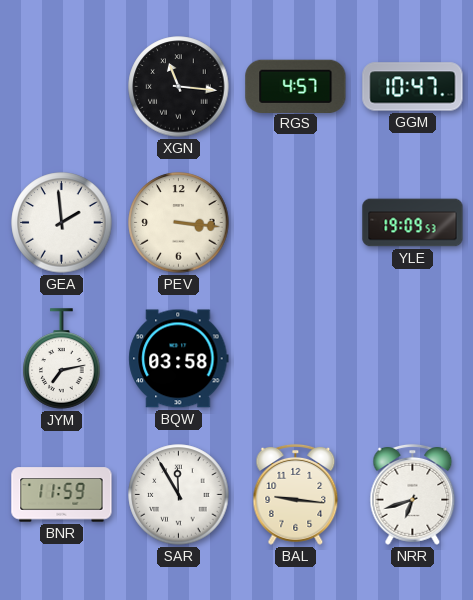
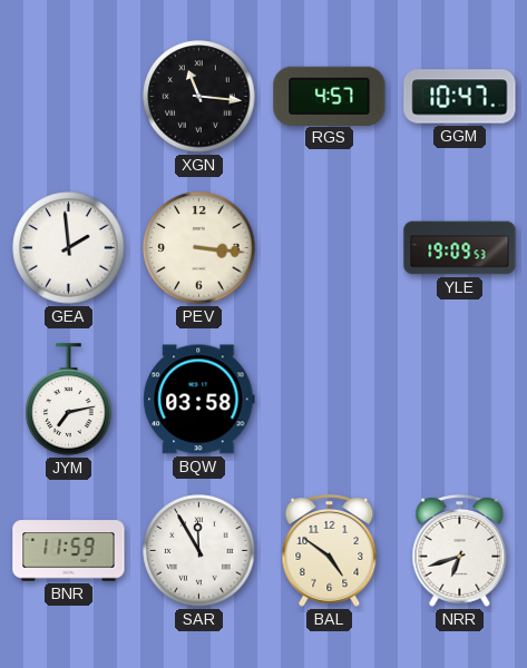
BAL: 9:16 -> 4:51 (330, 550)
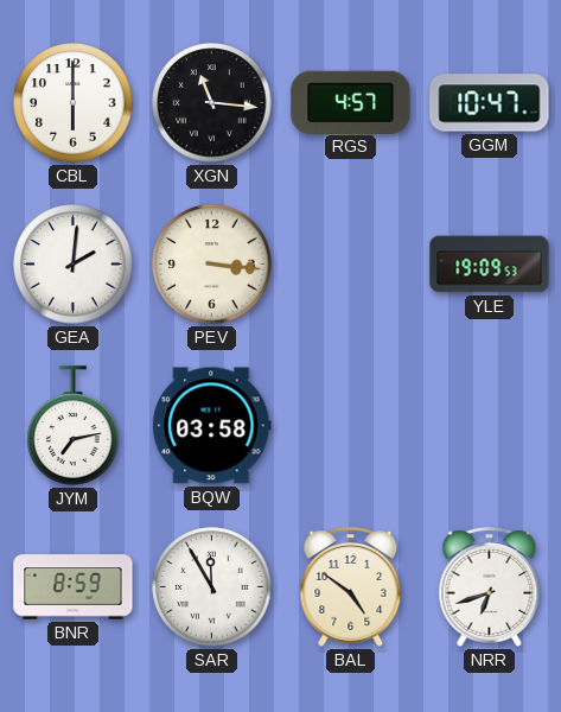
CBL: none -> 6:00 (74, 103)
GEA: 1:59 -> 2:01 (74, 265)
BNR: 11:59 -> 8:59 (74, 587)
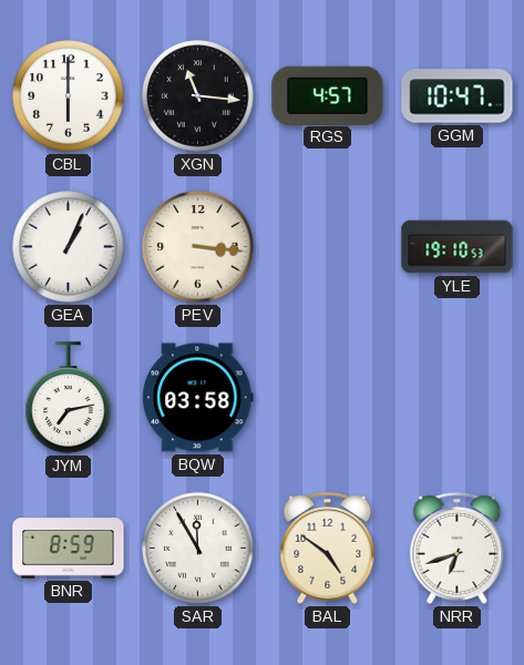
GEA: 2:01 -> 1:04 (69, 247)
YLE: 19:09 -> 19:10 (458, 247)
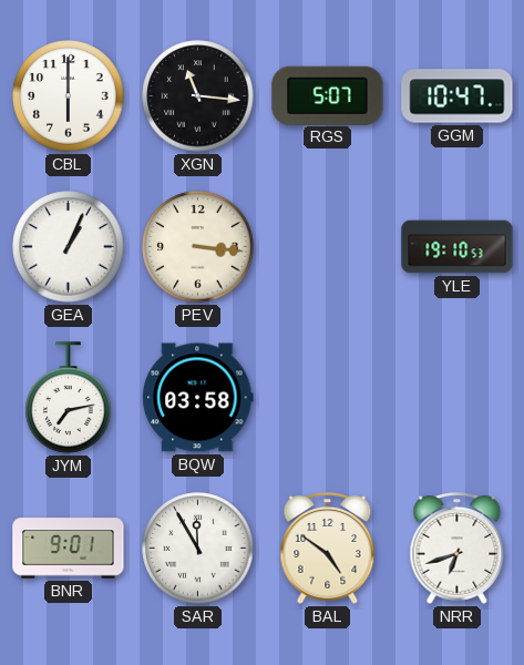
RGS: 4:57 -> 5:07 (328, 95)
BNR: 8:59 -> 9:01 (69, 549)
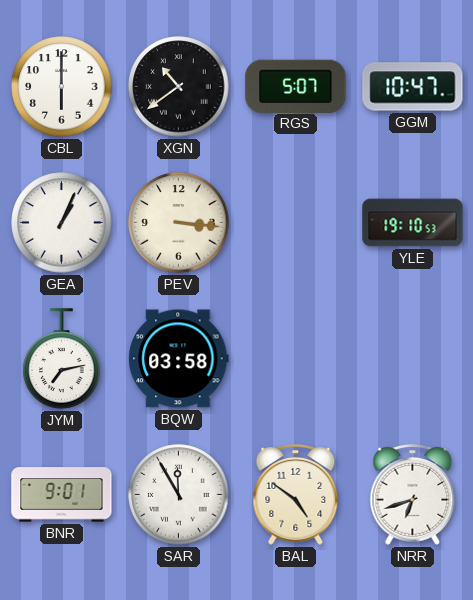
XGN: 11:16 -> 10:39 (179, 87)
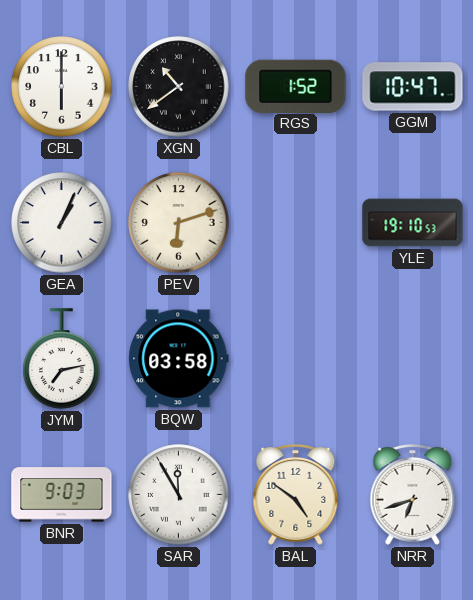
RGS: 5:07 -> 1:52 (296, 86)
PEV: 3:16 -> 6:12 (179, 223)
BNR: 9:01 -> 9:03 (62, 495)
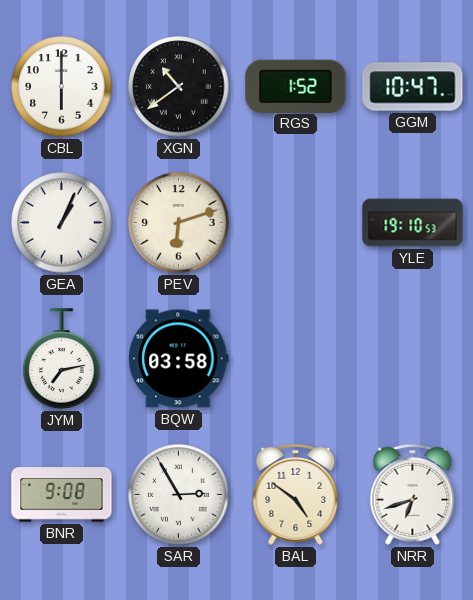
BNR: 9:03 -> 9:08 (62, 495)
SAR: 11:55 -> 2:55 (179, 495)
